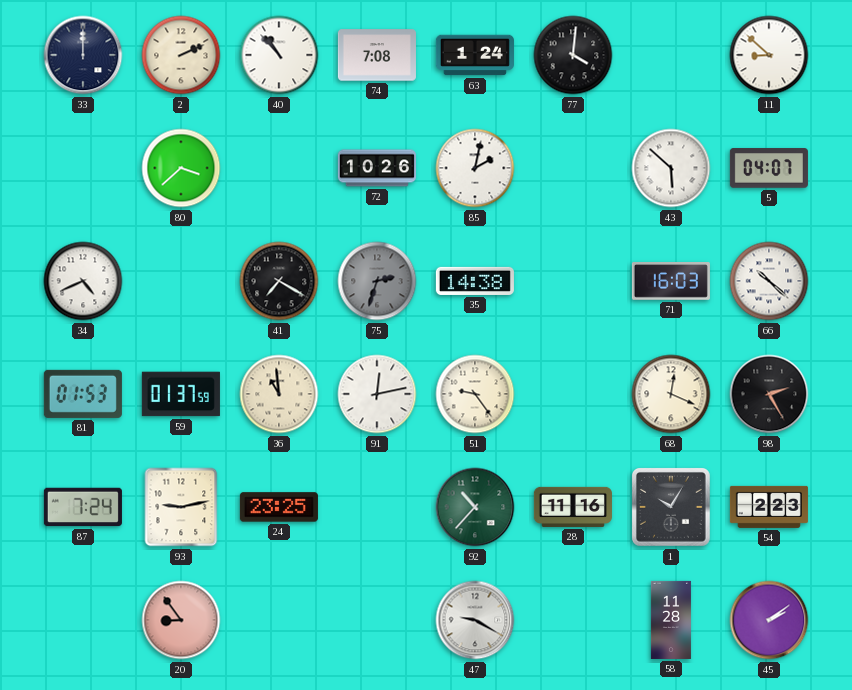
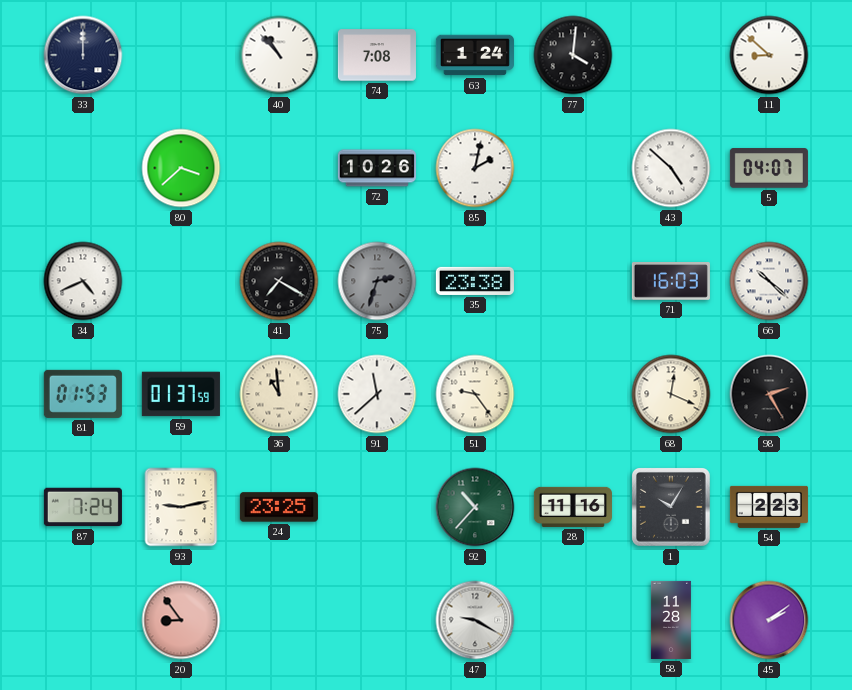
2: 2:11 -> none (181, 55)
43: 5:52 -> 4:52 (671, 168)
35: 14:38 -> 23:38 (475, 281)
91: 12:13 -> 11:38 (377, 394)
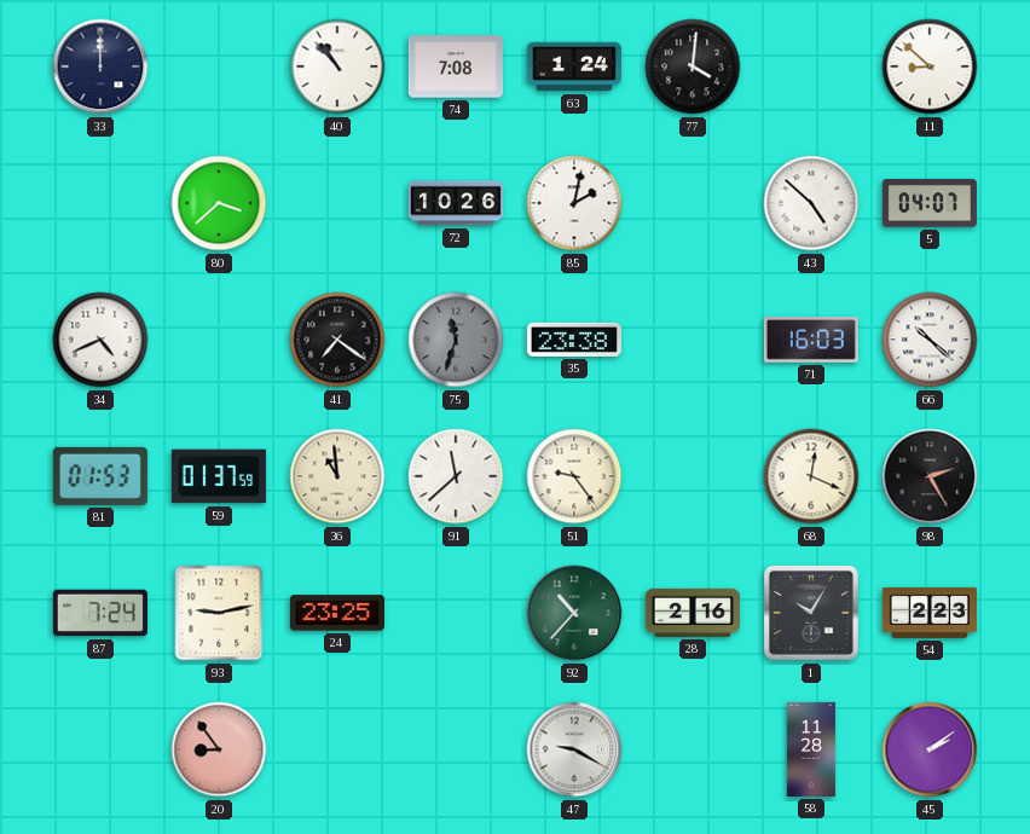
41: 7:20 -> 7:21 (337, 340)
75: 2:33 -> 11:33 (456, 340)
28: 11:16 -> 2:16 (693, 613)
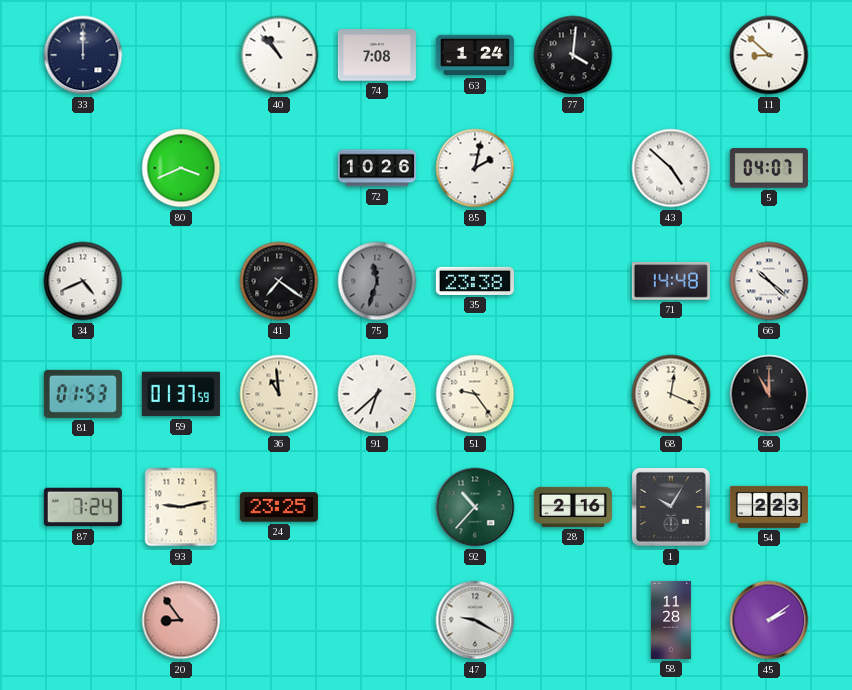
80: 3:38 -> 3:41 (181, 168)
71: 16:03 -> 14:48 (671, 282)
91: 11:38 -> 6:38 (377, 394)
98: 2:25 -> 11:00 (769, 394)
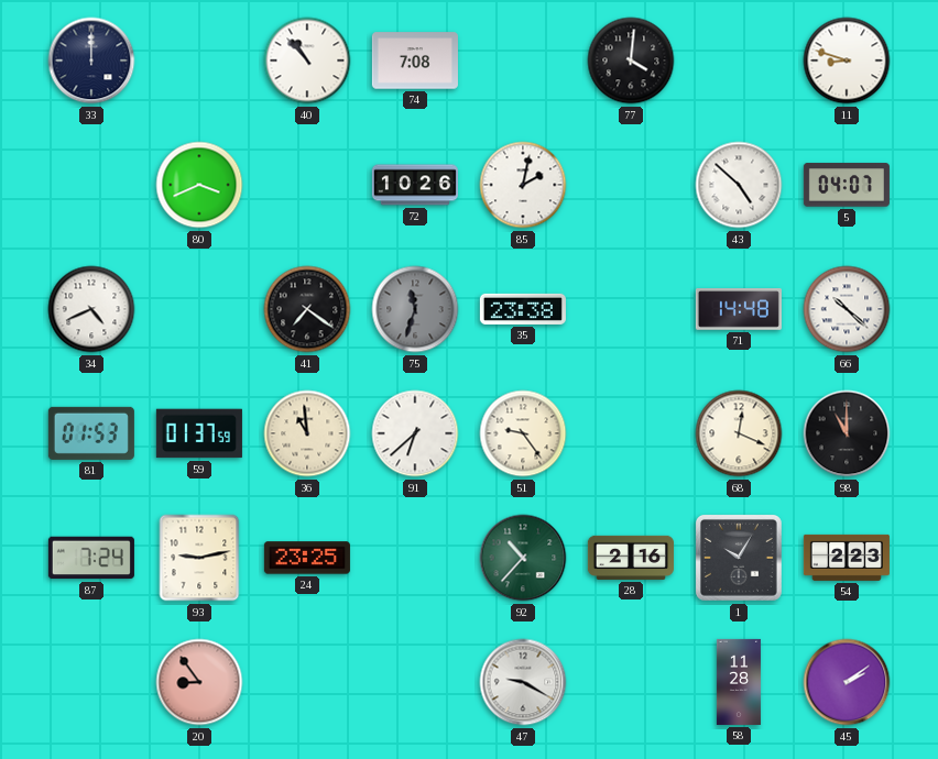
63: 1:24 -> none (475, 55)
11: 8:52 -> 8:48 (847, 61)
